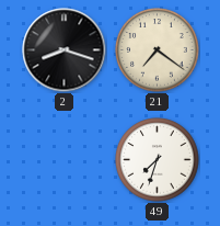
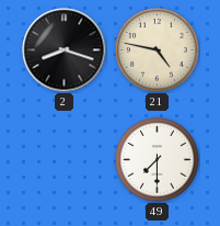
21: 7:21 -> 4:47 (158, 50)
49: 7:33 -> 7:30 (158, 160)
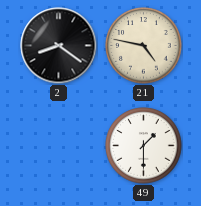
2: 8:18 -> 8:21 (59, 46)
49: 7:30 -> 1:30 (144, 146)
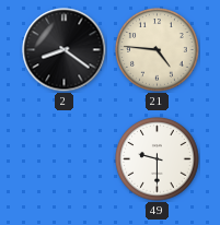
21: 4:47 -> 4:46 (158, 50)
49: 1:30 -> 9:30 (158, 159)
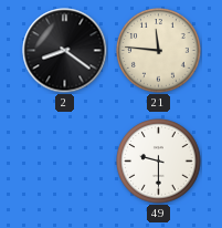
21: 4:46 -> 11:46 (159, 51)
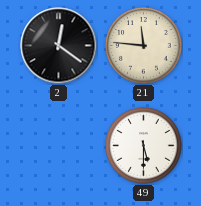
2: 8:21 -> 12:21 (59, 46)
49: 9:30 -> 5:30 (144, 146)
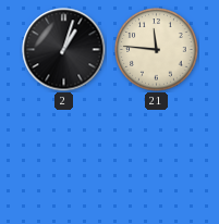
2: 12:21 -> 1:03 (64, 50)
49: 5:30 -> none (144, 146)
